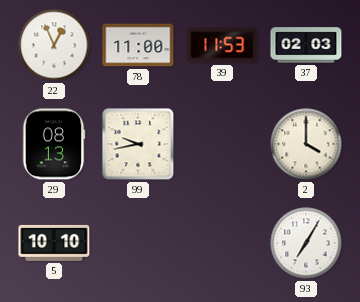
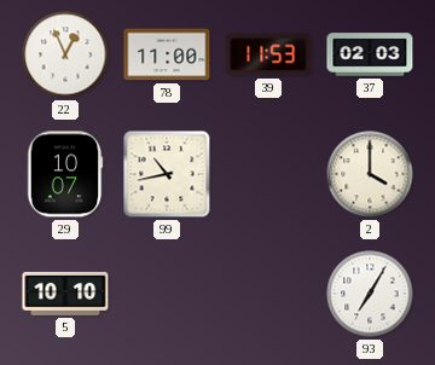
29: 08:13 -> 10:07 (65, 174)
99: 9:43 -> 10:43 (167, 174)
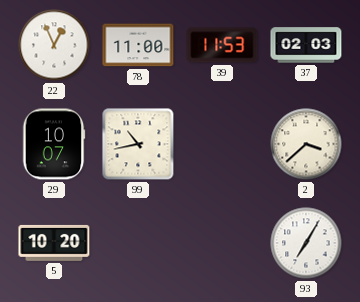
2: 4:00 -> 3:38 (306, 144)
5: 10:10 -> 10:20 (54, 243)
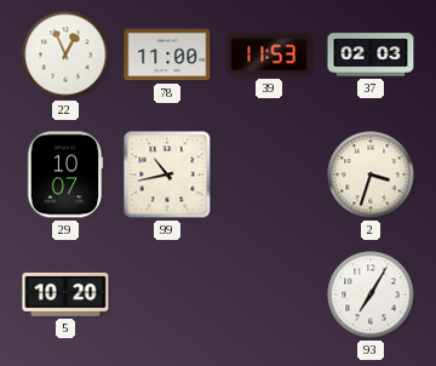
2: 3:38 -> 3:33 (371, 175)
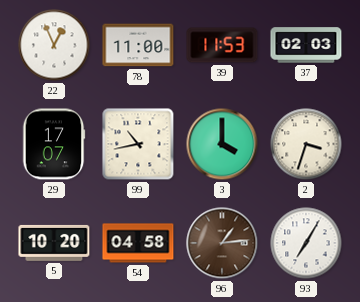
29: 10:07 -> 17:07 (54, 144)
3: none -> 4:00 (222, 144)
54: none -> 04:58 (138, 243)
96: none -> 1:14 (222, 243)
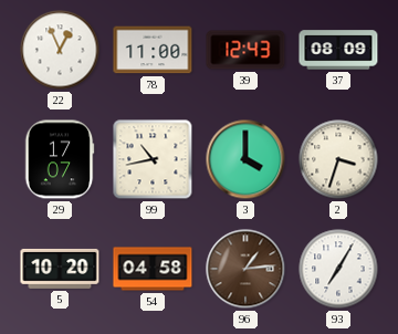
39: 11:53 -> 12:43 (245, 50)
37: 02:03 -> 08:09 (338, 50)
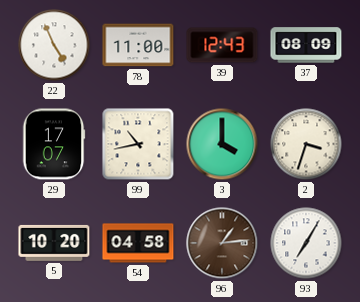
22: 12:56 -> 4:56 (54, 45)
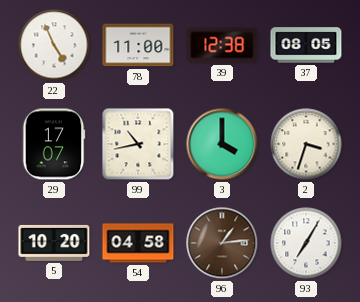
39: 12:43 -> 12:38 (222, 45)
37: 08:09 -> 08:05 (306, 45)
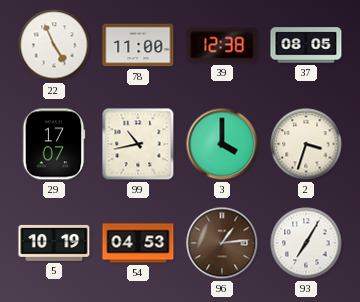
5: 10:20 -> 10:19 (54, 243)
54: 04:58 -> 04:53 (138, 243)
